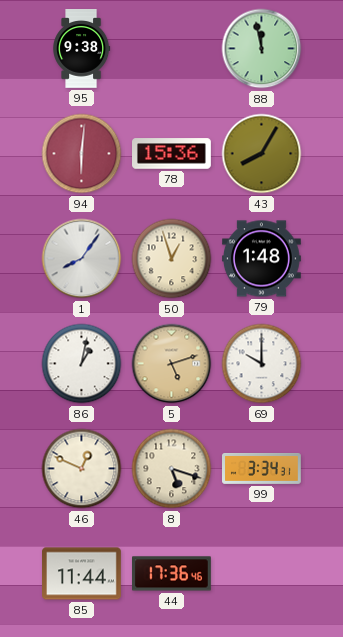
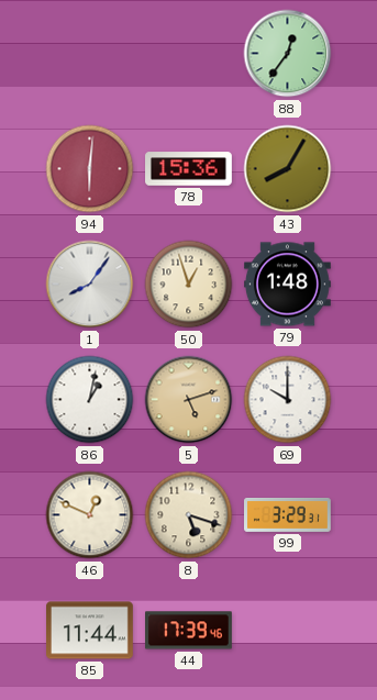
95: 9:38 -> none (82, 49)
88: 11:58 -> 12:36 (288, 54)
99: 3:34 -> 3:29 (288, 515)
44: 17:36 -> 17:39 (189, 631)
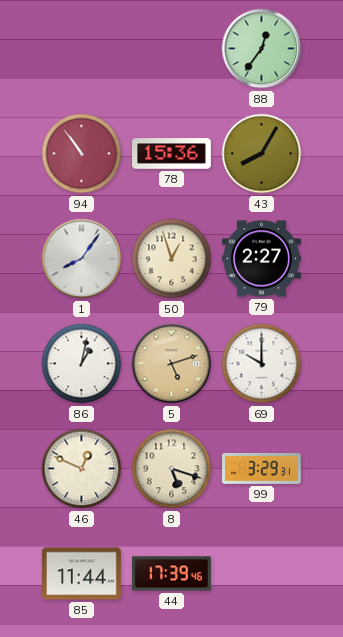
94: 6:01 -> 10:54 (82, 154)
79: 1:48 -> 2:27 (262, 259)
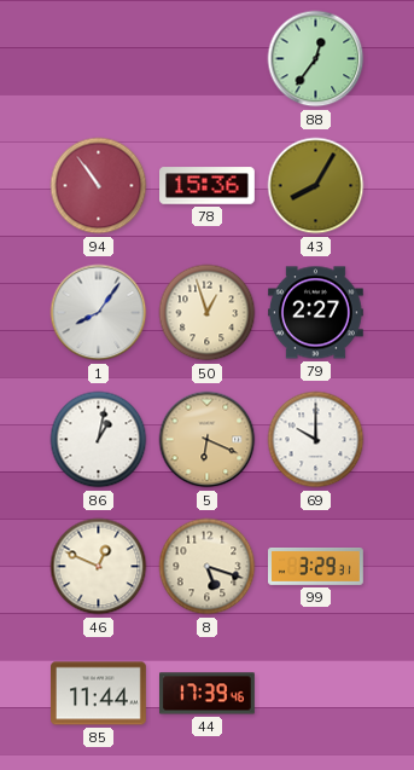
5: 5:12 -> 6:19 (208, 440)
